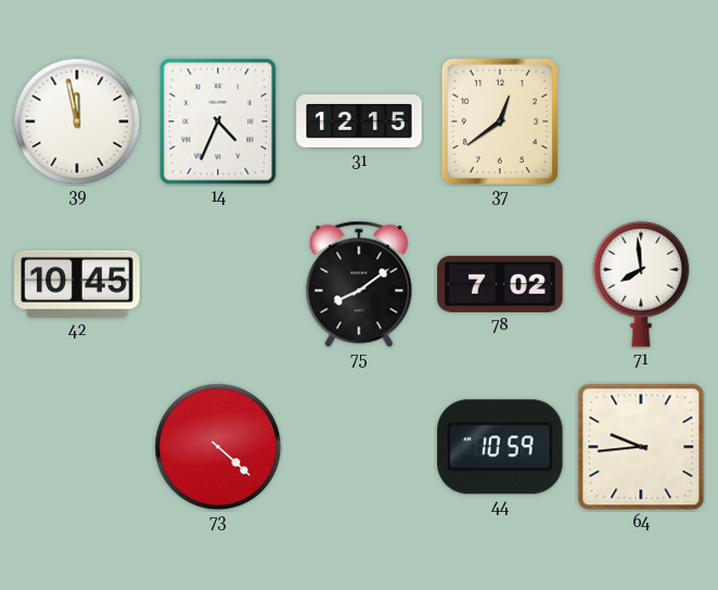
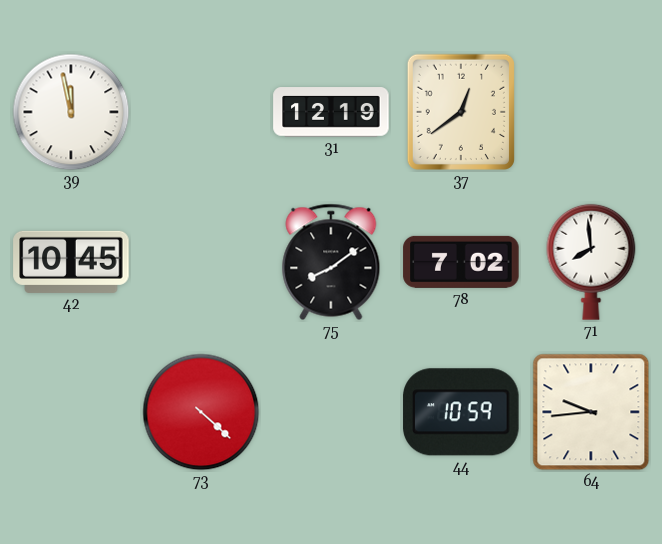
14: 4:34 -> none (218, 121)
31: 12:15 -> 12:19 (331, 112)
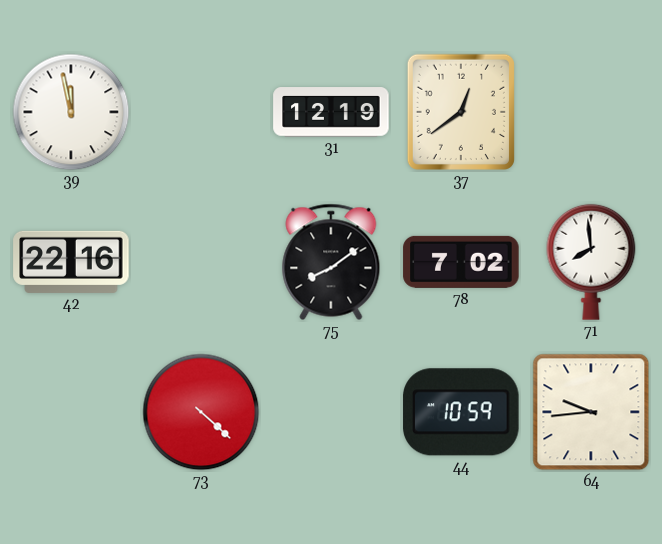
42: 10:45 -> 22:16 (71, 262)
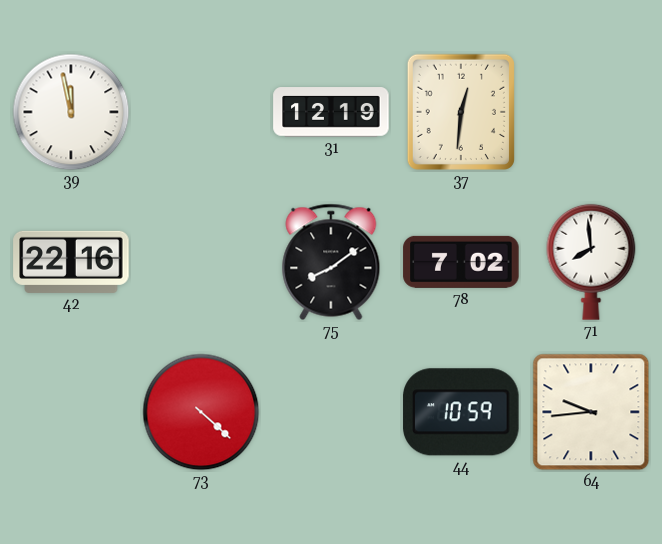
37: 12:39 -> 12:31 (461, 112)
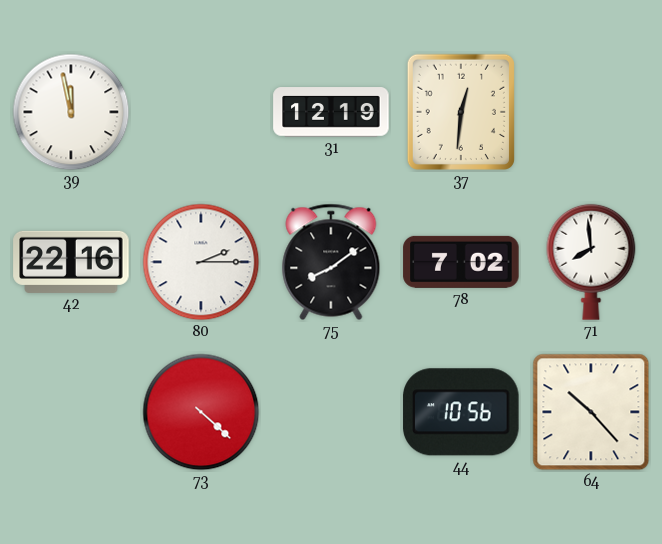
80: none -> 2:15 (201, 262)
44: 10:59 -> 10:56 (461, 412)
64: 9:44 -> 10:23 (591, 412)
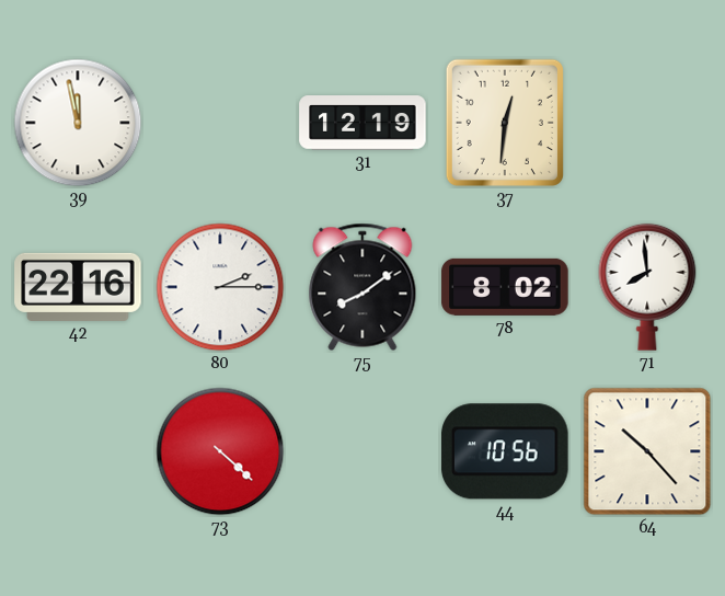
78: 7:02 -> 8:02 (505, 287)
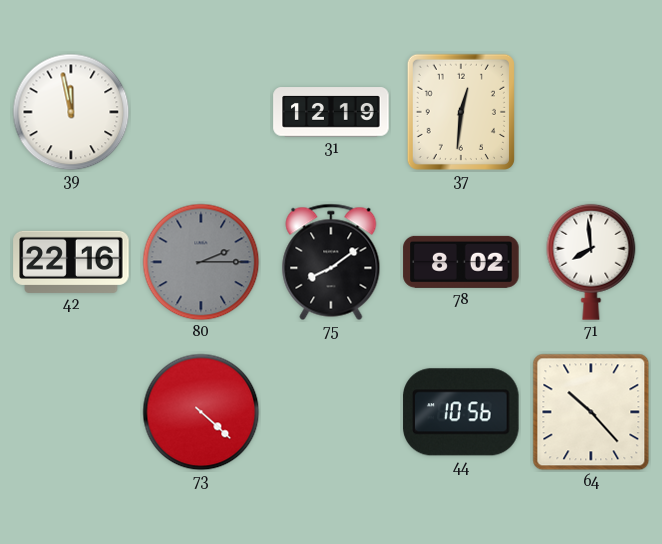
80 dial: white -> grey (201, 262)
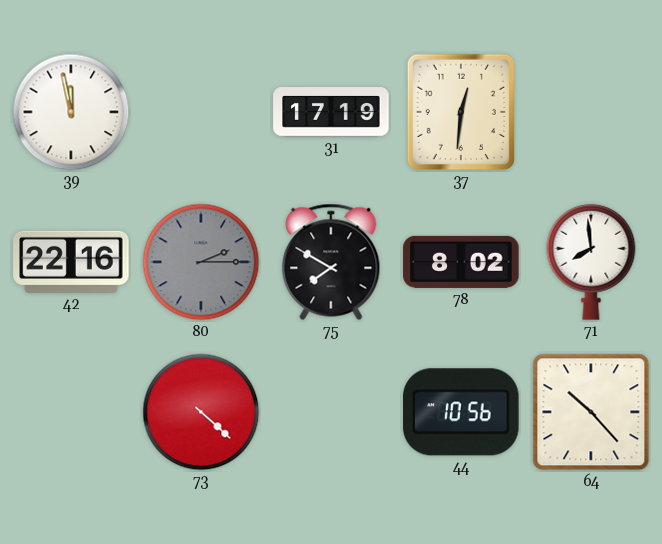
31: 12:19 -> 17:19 (331, 112)
75: 8:09 -> 7:50 (331, 262)
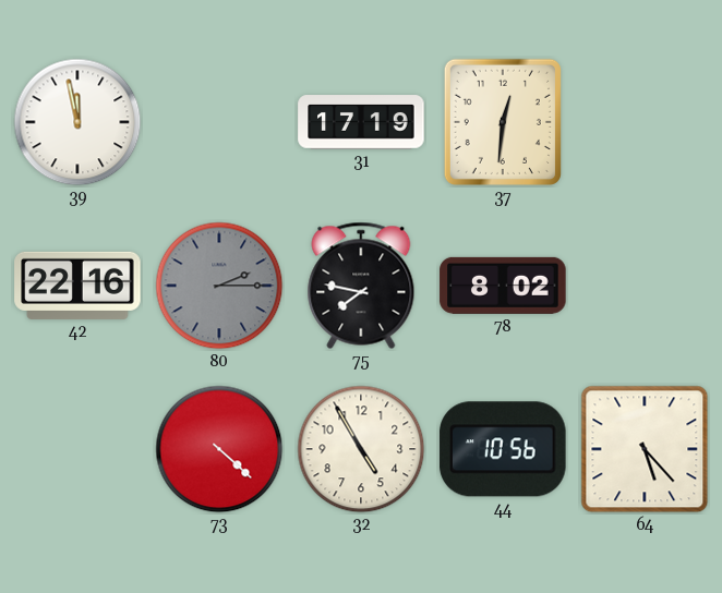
75: 7:50 -> 7:47 (361, 286)
71: 7:59 -> none (591, 262)
32: none -> 4:55 (361, 449)
64: 10:23 -> 5:23 (645, 449)
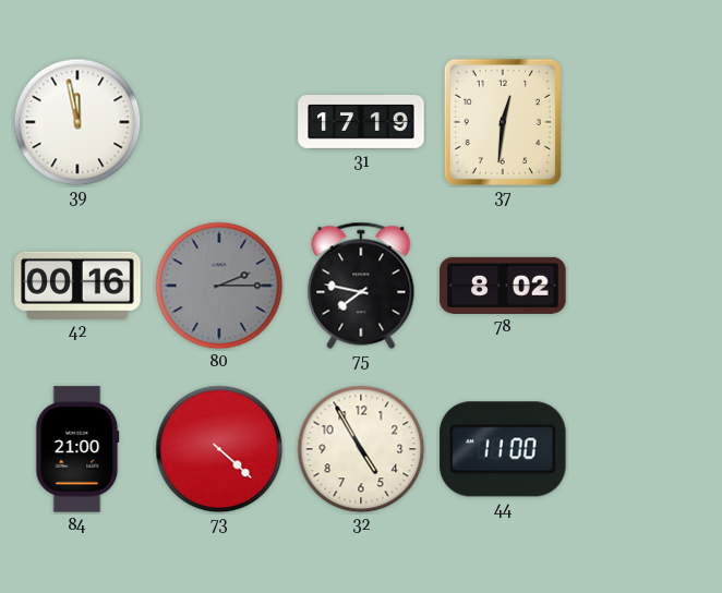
42: 22:16 -> 00:16 (77, 286)
84: none -> 21:00 (77, 449)
44: 10:56 -> 11:00 (503, 449)
64: 5:23 -> none (645, 449)
